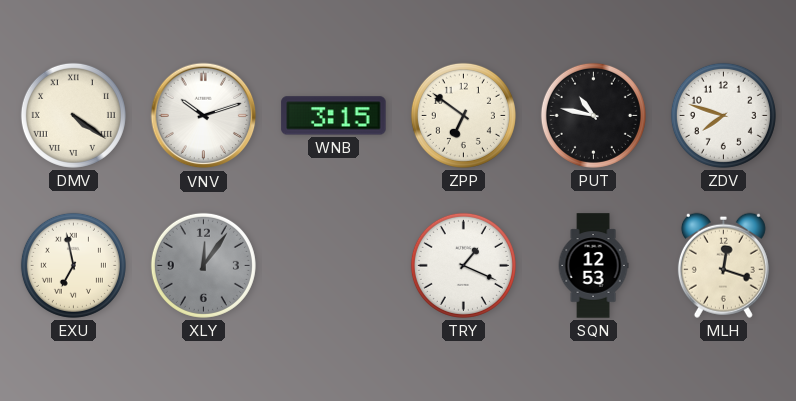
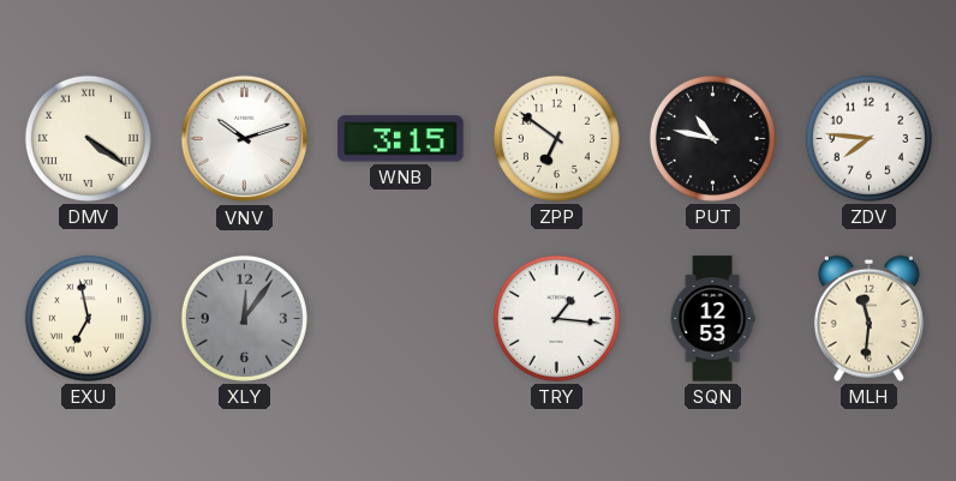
ZDV: 7:48 -> 7:46 (868, 138)
TRY: 1:19 -> 1:16 (556, 318)
MLH: 12:18 -> 11:31 (868, 318)
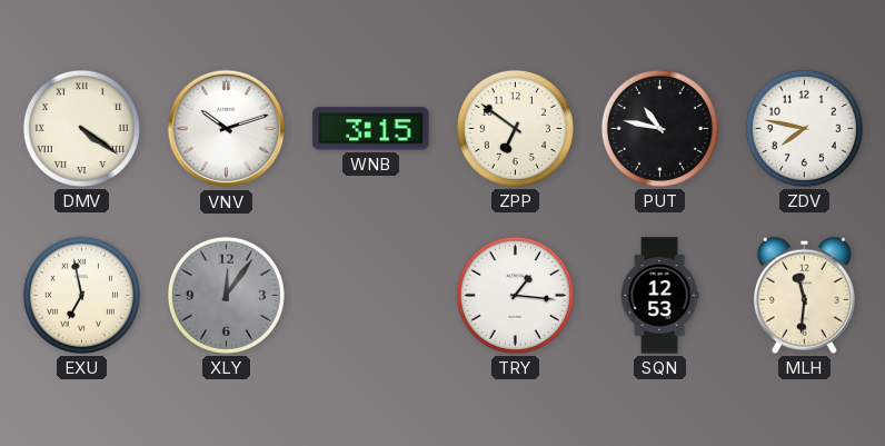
ZDV: 7:46 -> 7:47 (804, 128)
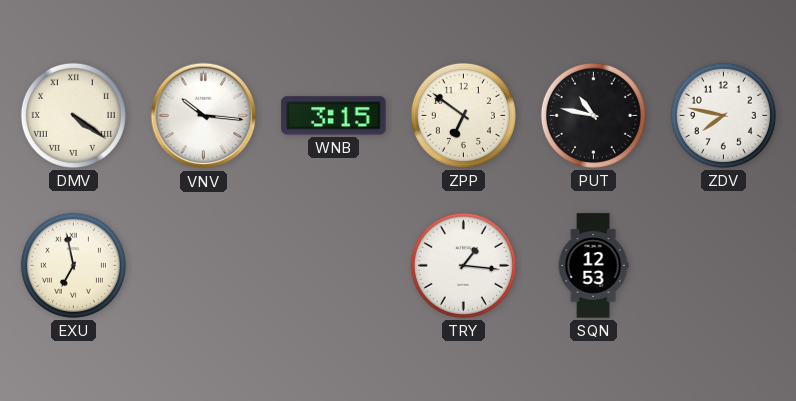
VNV: 10:12 -> 10:16 (204, 116)
XLY: 12:06 -> none (226, 295)
MLH: 11:31 -> none (804, 295)
